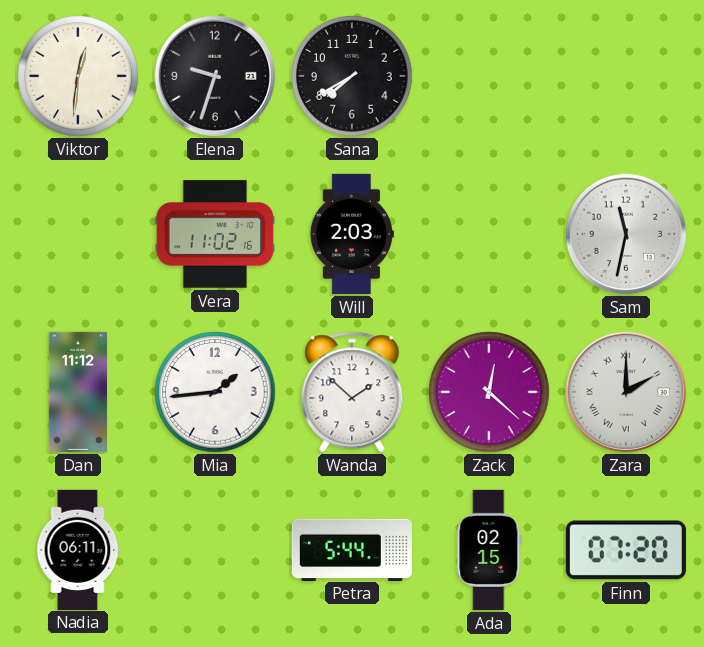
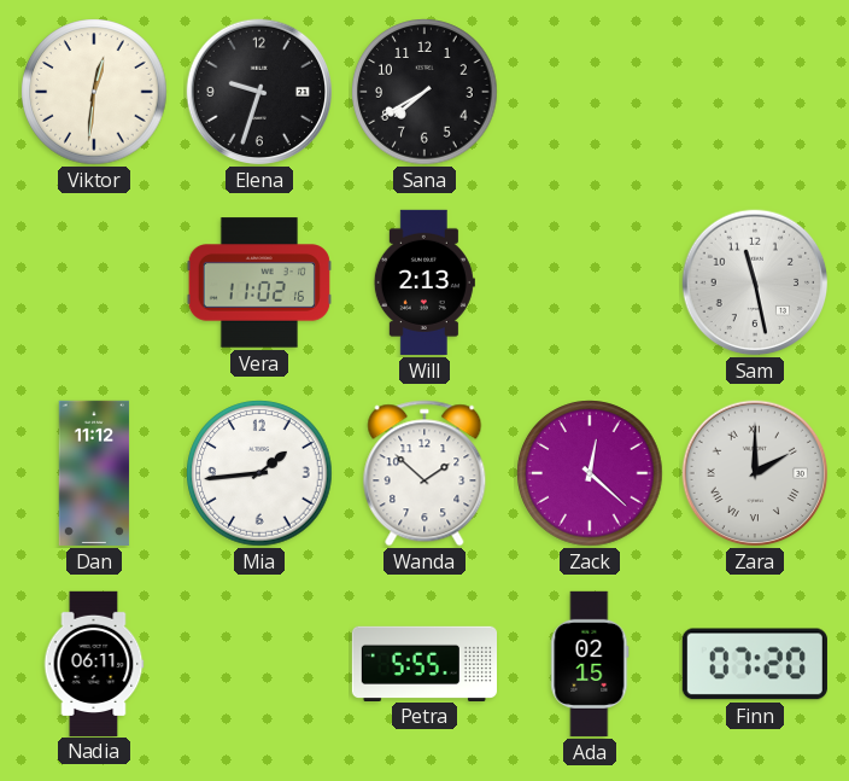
Will: 2:03 -> 2:13 (424, 282)
Sam: 11:32 -> 11:28 (755, 282)
Petra: 5:44 -> 5:55 (423, 663)
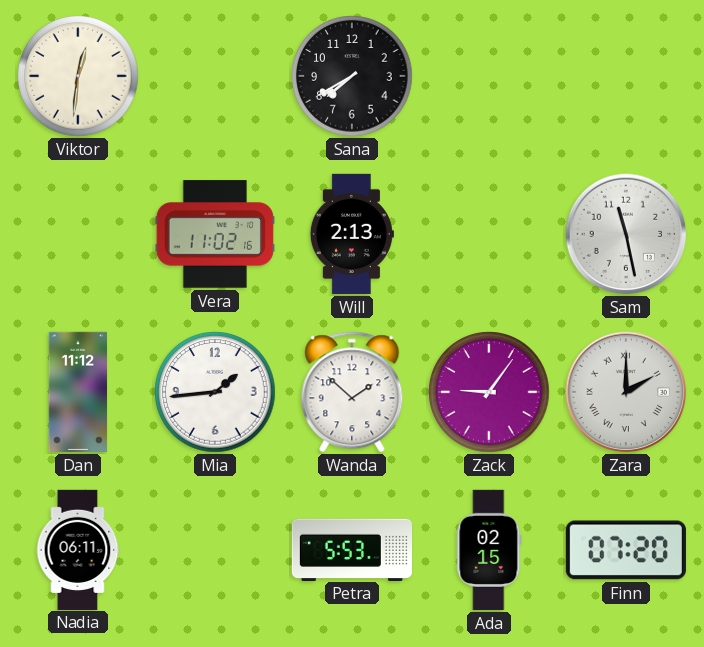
Elena: 9:33 -> none (259, 92)
Zack: 12:22 -> 9:06 (489, 392)
Petra: 5:55 -> 5:53 (351, 549)
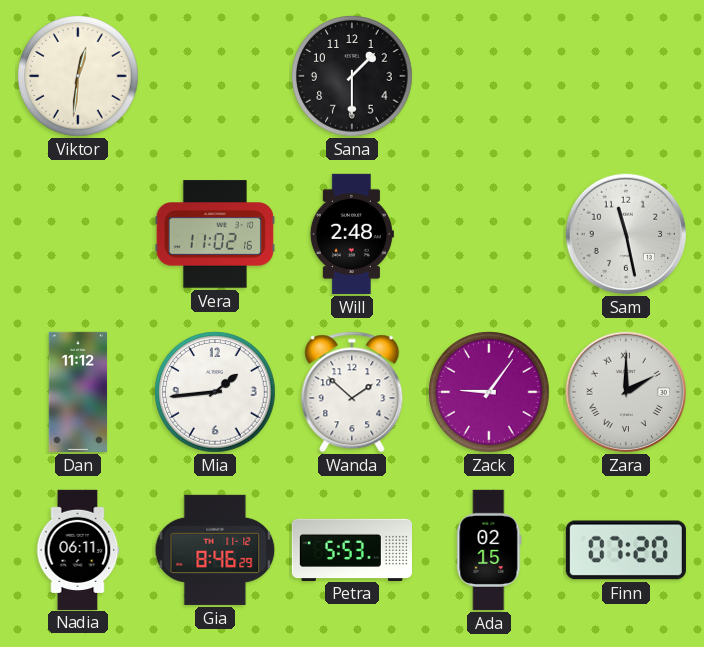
Sana: 7:40 -> 1:30 (352, 76)
Will: 2:13 -> 2:48 (352, 234)
Gia: none -> 8:46 (215, 550)
